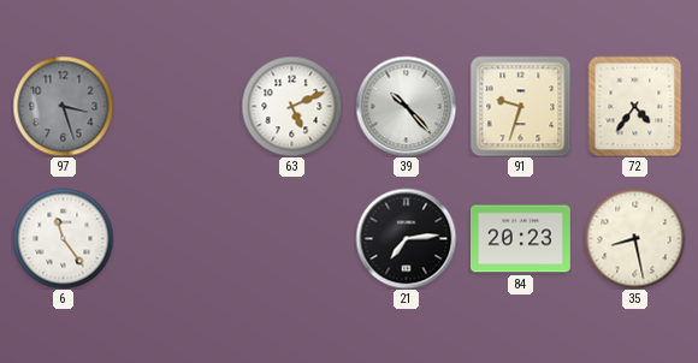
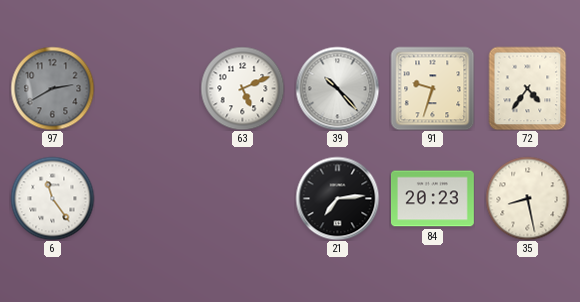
97: 3:27 -> 2:40 (52, 88)
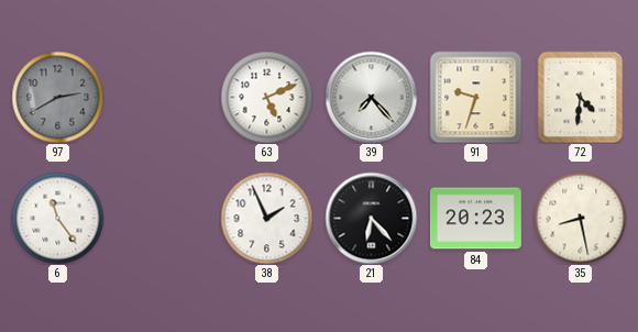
39: 10:23 -> 7:23 (371, 97)
72: 4:36 -> 4:31 (581, 97)
38: none -> 1:56 (266, 218)
21: 7:14 -> 6:23 (371, 218)
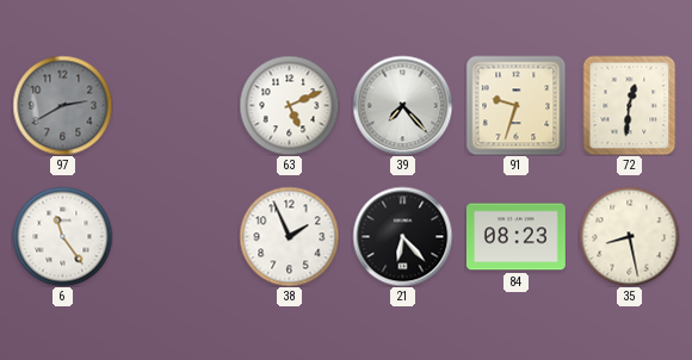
72: 4:31 -> 12:31 (630, 105)
84: 20:23 -> 08:23 (515, 237)
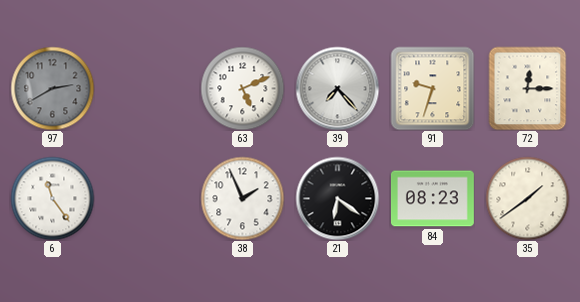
72: 12:31 -> 12:15 (528, 88)
21: 6:23 -> 6:21 (337, 198)
35: 8:28 -> 1:39 (527, 198)
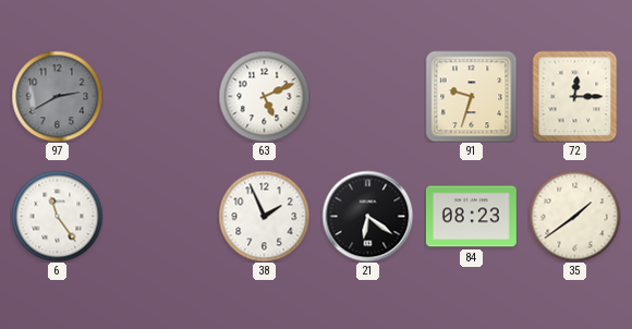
39: 7:23 -> none (337, 88)
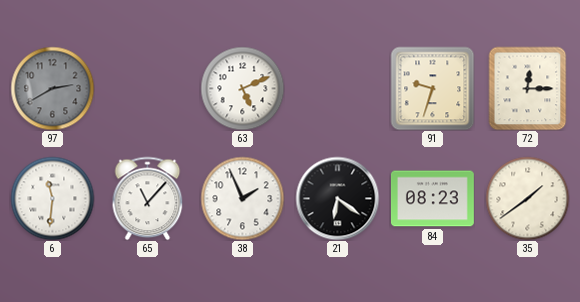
6: 11:24 -> 11:31 (52, 198)
65: none -> 11:07 (148, 198)
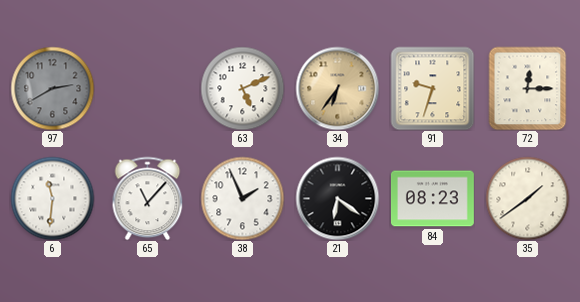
34: none -> 6:36 (337, 88)
